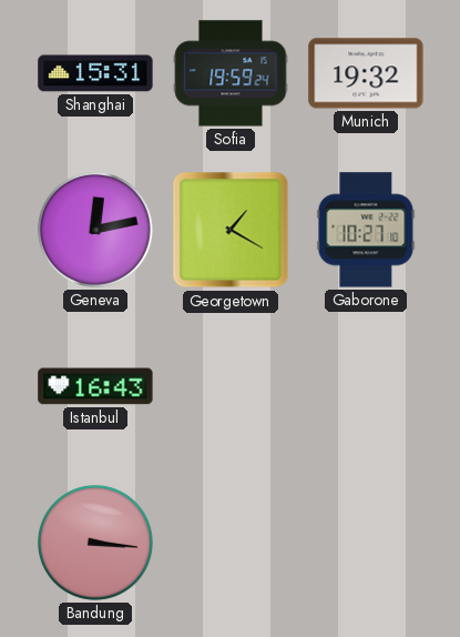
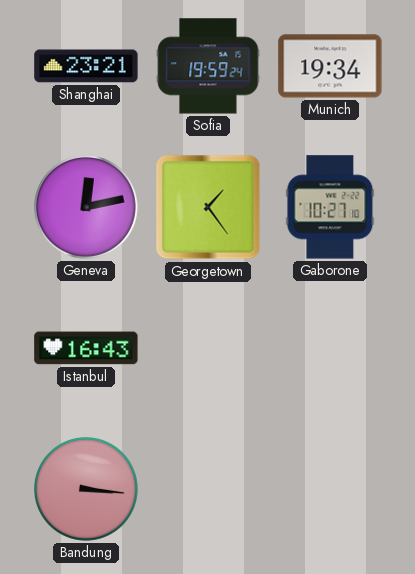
Shanghai: 15:31 -> 23:21 (86, 66)
Munich: 19:32 -> 19:34 (330, 66)
Georgetown: 1:20 -> 1:24 (208, 207)
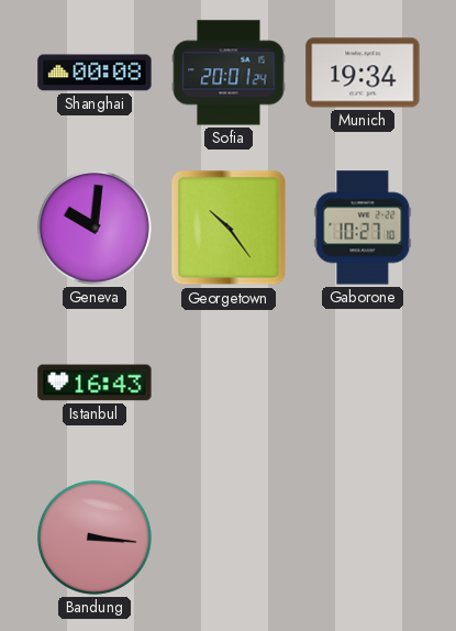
Shanghai: 23:21 -> 00:08 (94, 73)
Sofia: 19:59 -> 20:01 (229, 73)
Geneva: 12:13 -> 10:01 (96, 229)
Georgetown: 1:24 -> 10:24 (229, 228)
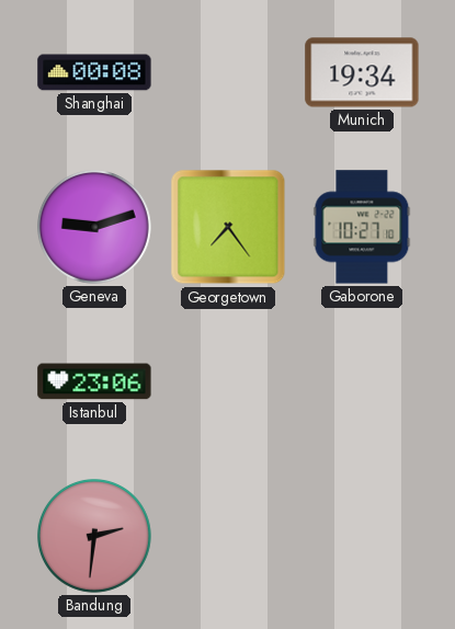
Sofia: 20:01 -> none (229, 73)
Geneva: 10:01 -> 9:12 (95, 228)
Georgetown: 10:24 -> 7:24 (228, 227)
Istanbul: 16:43 -> 23:06 (94, 381)
Bandung: 3:16 -> 2:31 (95, 537)
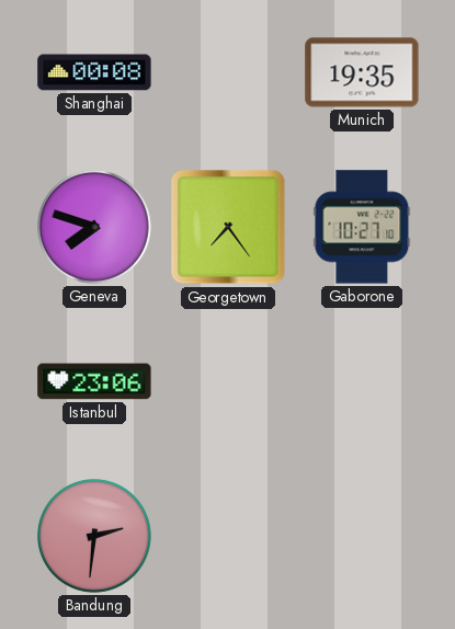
Munich: 19:34 -> 19:35 (362, 72)
Geneva: 9:12 -> 7:48 (95, 228)
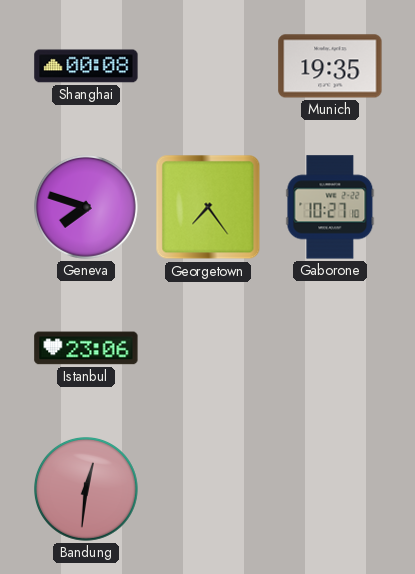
Bandung: 2:31 -> 12:31 (87, 490)
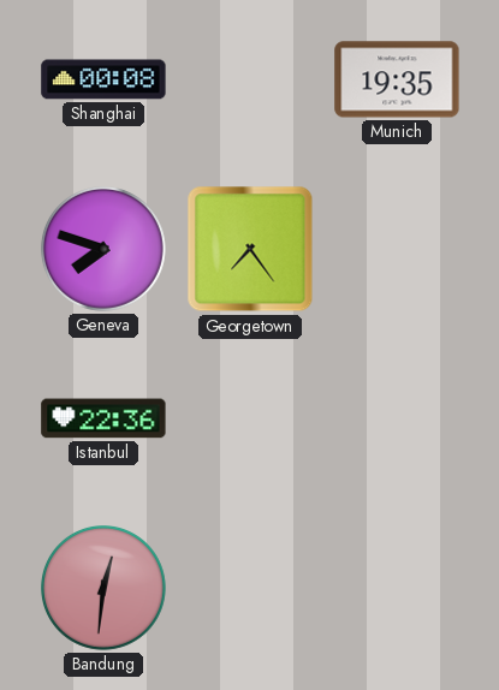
Gaborone: 10:27 -> none (330, 207)
Istanbul: 23:06 -> 22:36 (103, 418)
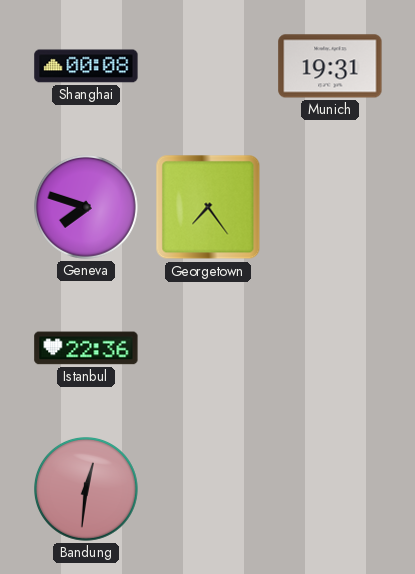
Munich: 19:35 -> 19:31 (330, 66)
